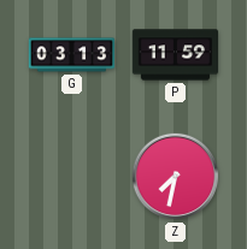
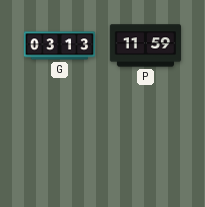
Z: 7:32 -> none (176, 177)
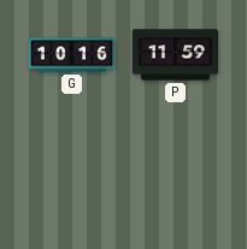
G: 03:13 -> 10:16 (72, 55)
